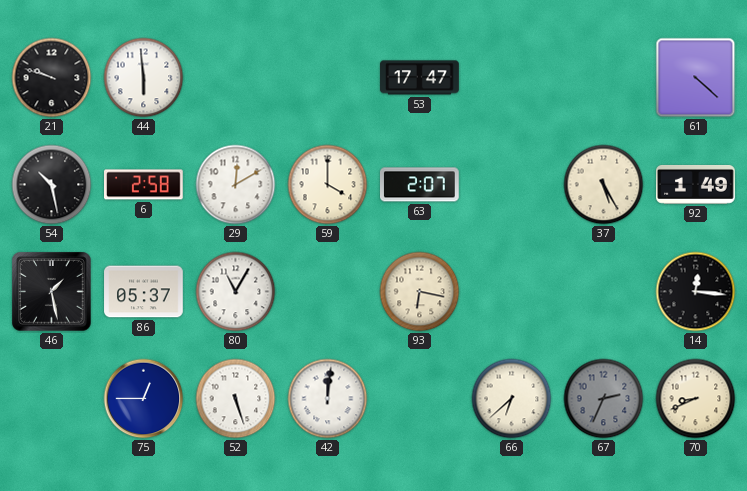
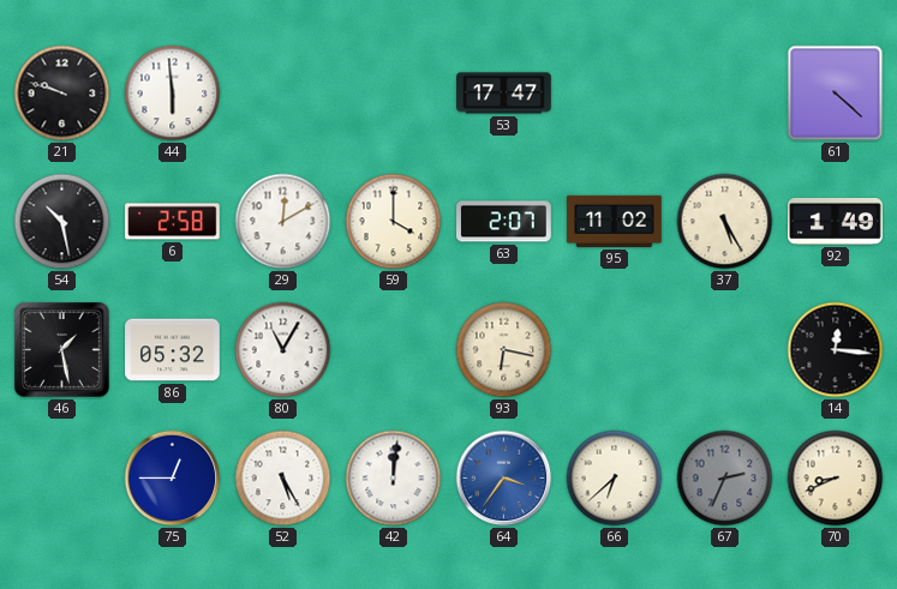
95: none -> 11:02 (615, 221)
86: 05:37 -> 05:32 (173, 350)
52: 5:27 -> 5:25 (283, 479)
64: none -> 3:36 (504, 479)
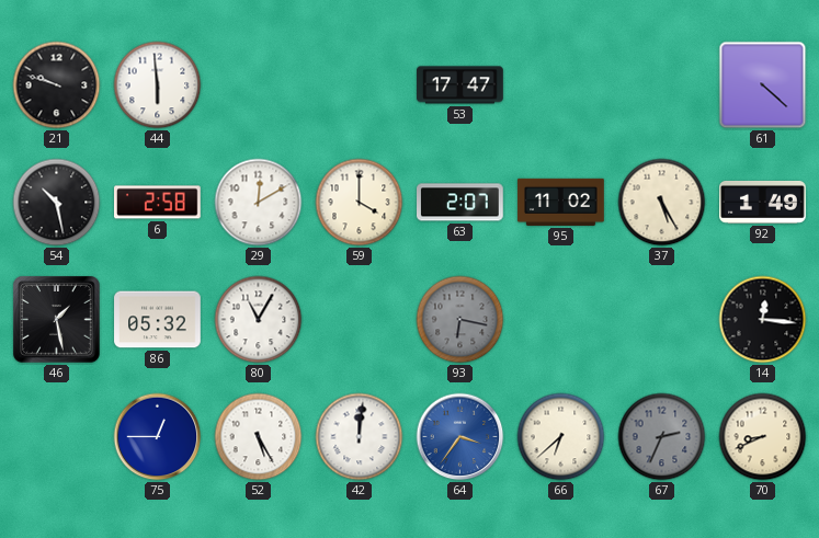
93 dial: cream -> grey (460, 320)
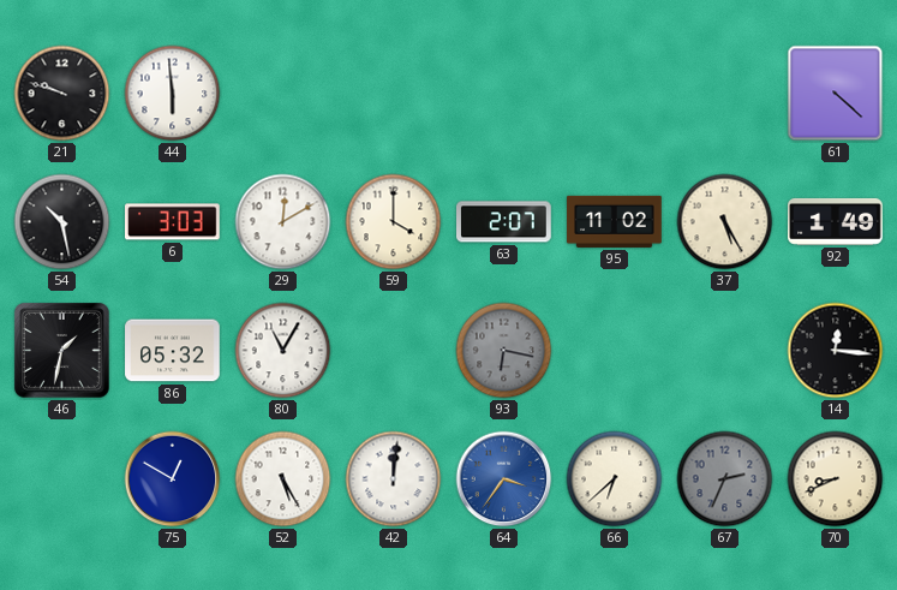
53: 17:47 -> none (460, 85)
6: 2:58 -> 3:03 (173, 222)
46: 1:28 -> 1:32 (62, 351)
75: 12:45 -> 12:50 (173, 479)
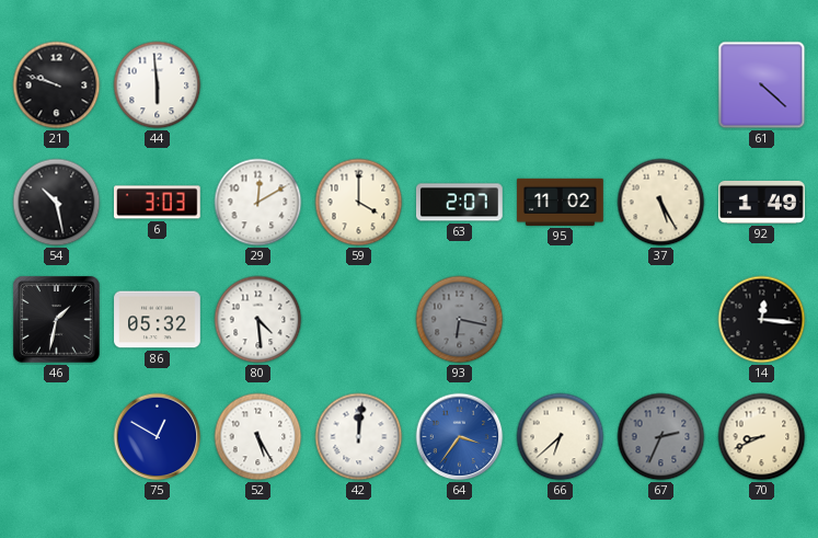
80: 11:05 -> 4:29 (258, 320)
